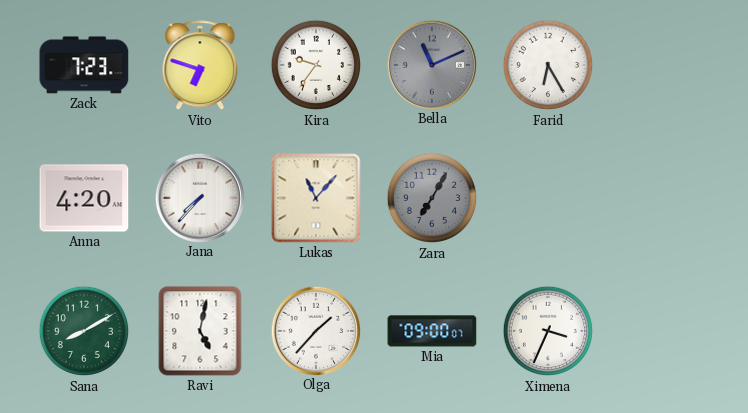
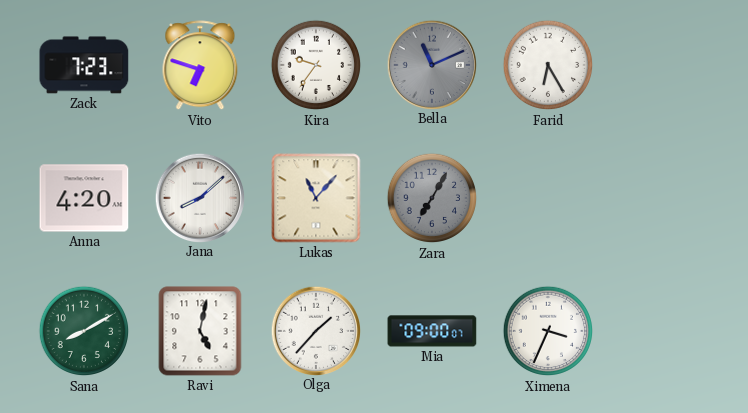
Jana: 7:37 -> 8:08 (200, 197)
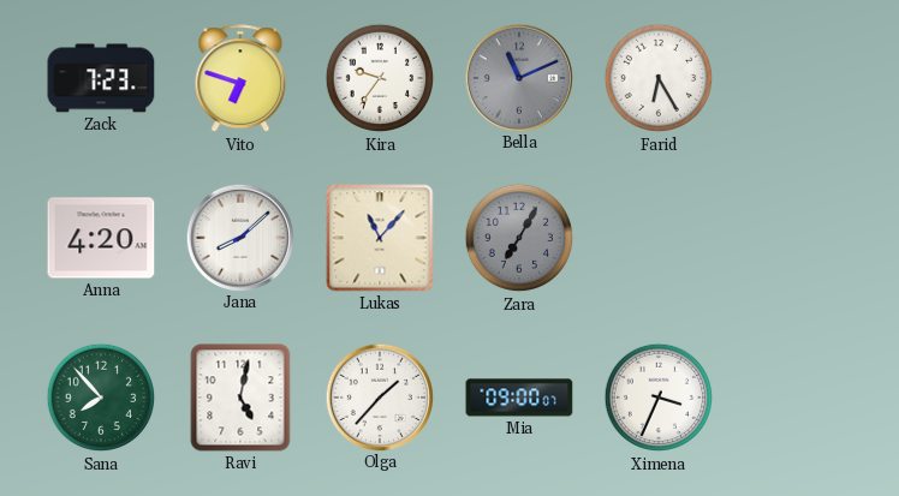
Sana: 8:10 -> 7:53 (101, 398)
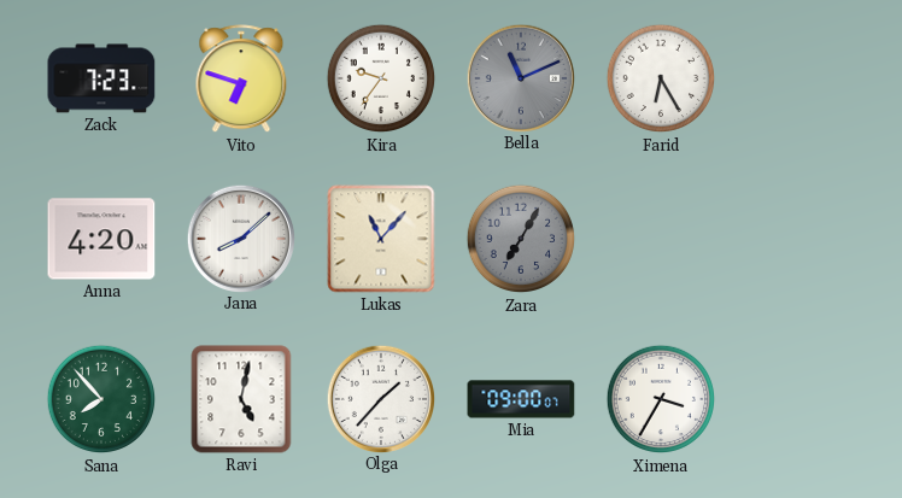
Ximena: 3:34 -> 3:35 (661, 399)
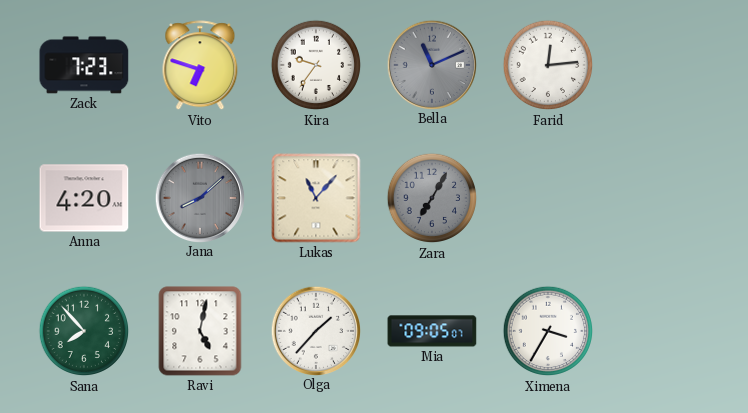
Farid: 6:25 -> 12:14 (548, 65)
Jana dial: white -> grey (200, 197)
Mia: 09:00 -> 09:05 (432, 331)
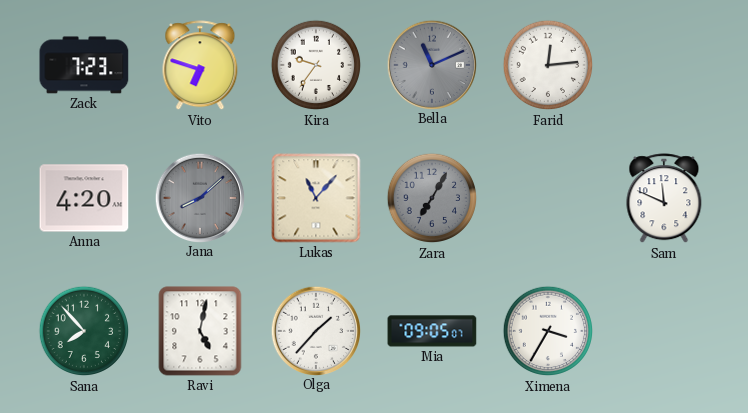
Sam: none -> 11:49 (664, 199)
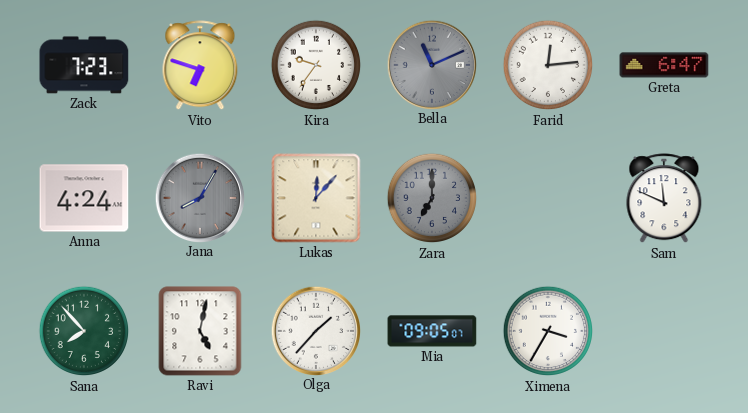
Greta: none -> 6:47 (664, 65)
Anna: 4:20 -> 4:24 (84, 198)
Jana: 8:08 -> 8:05 (200, 197)
Lukas: 11:07 -> 12:07 (316, 198)
Zara: 7:05 -> 7:00 (432, 198)
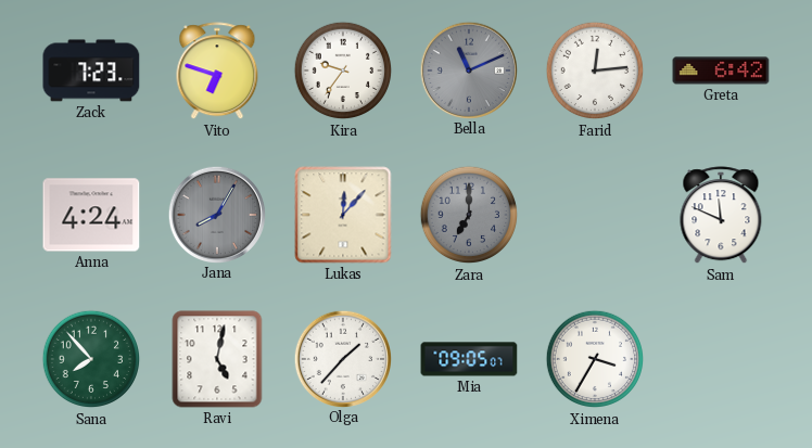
Greta: 6:47 -> 6:42 (721, 71)
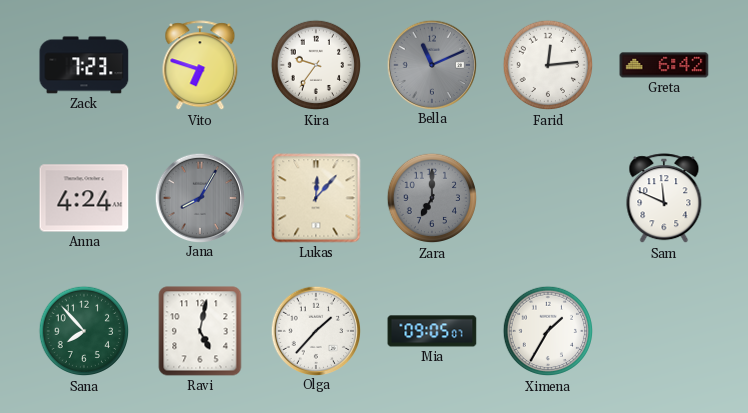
Ximena: 3:35 -> 1:35 (548, 331)
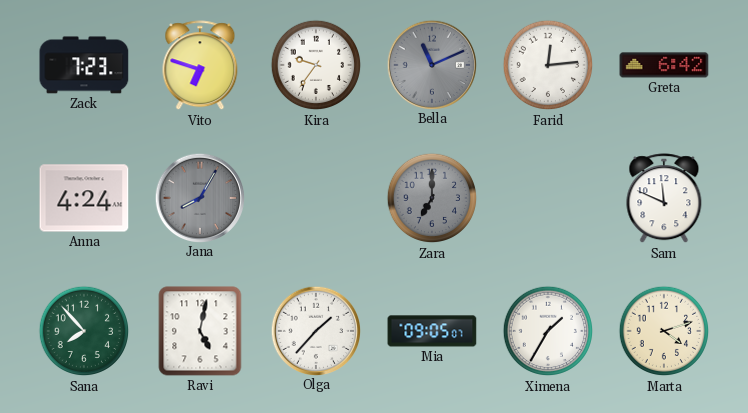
Lukas: 12:07 -> none (316, 198)
Marta: none -> 4:12 (664, 331)
